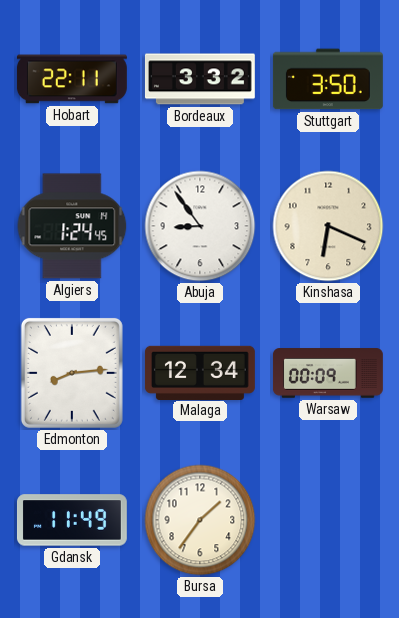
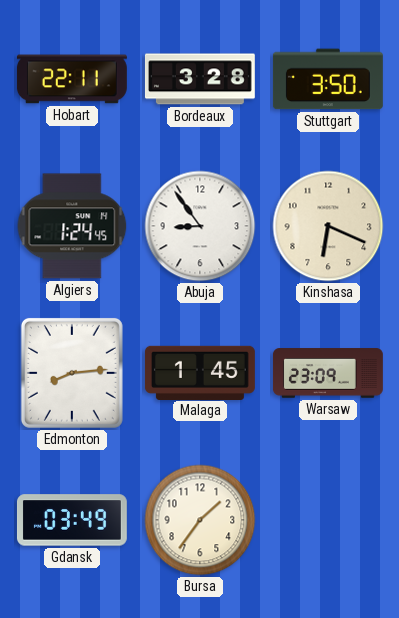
Bordeaux: 3:32 -> 3:28 (200, 79)
Malaga: 12:34 -> 1:45 (200, 372)
Warsaw: 00:09 -> 23:09 (328, 373)
Gdansk: 11:49 -> 03:49 (72, 520)
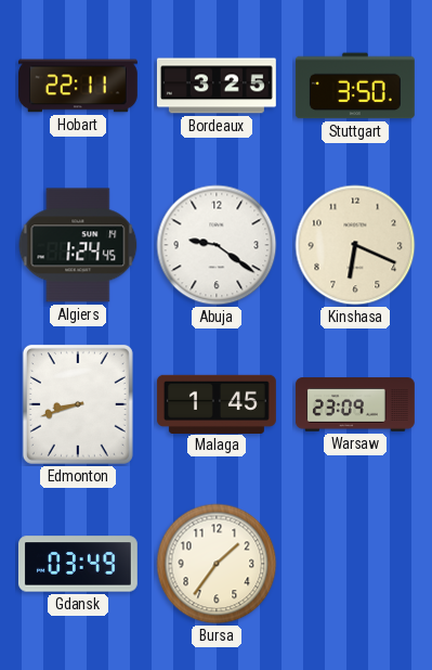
Bordeaux: 3:28 -> 3:25 (217, 86)
Abuja: 8:54 -> 9:21 (217, 245)
Edmonton: 8:14 -> 8:42 (78, 404)
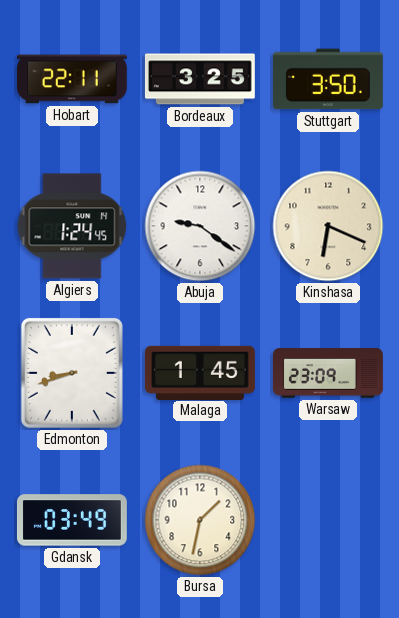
Bursa: 1:36 -> 1:32 (200, 520)
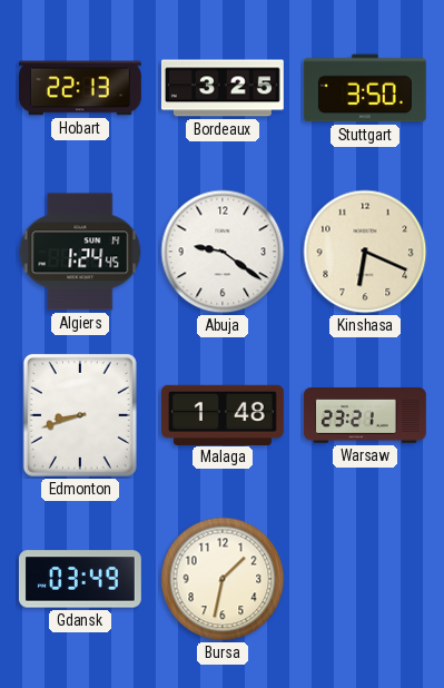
Hobart: 22:11 -> 22:13 (80, 88)
Malaga: 1:45 -> 1:48 (223, 414)
Warsaw: 23:09 -> 23:21 (365, 415)
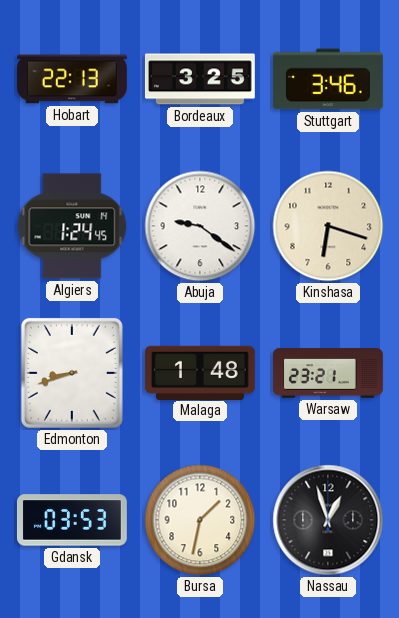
Stuttgart: 3:50 -> 3:46 (328, 79)
Kinshasa: 6:19 -> 6:18 (328, 226)
Gdansk: 03:49 -> 03:53 (72, 520)
Nassau: none -> 12:57 (328, 520)
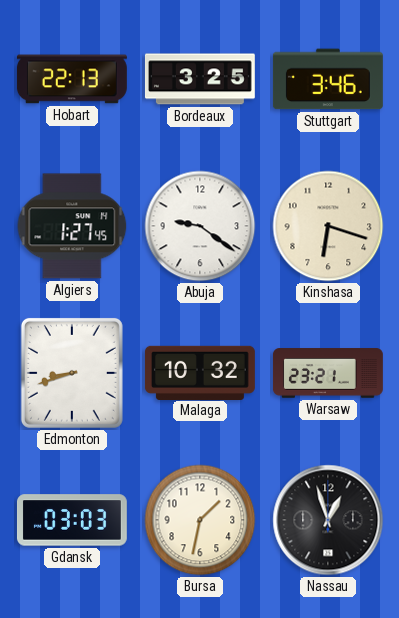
Algiers: 1:24 -> 1:27 (72, 226)
Malaga: 1:48 -> 10:32 (200, 372)
Gdansk: 03:53 -> 03:03 (72, 520)
